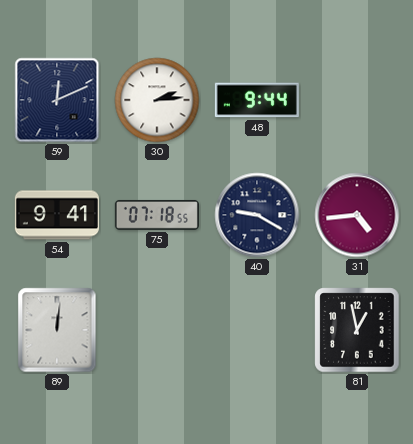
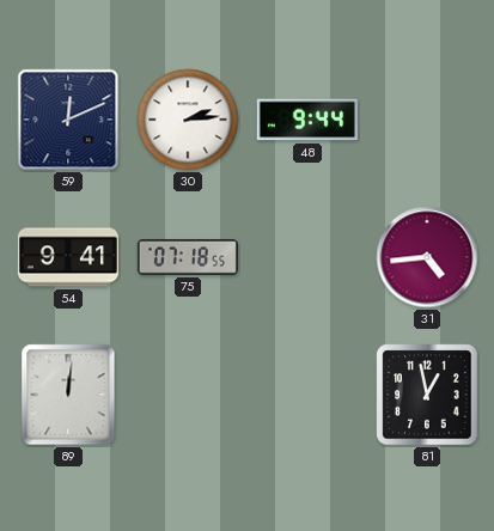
40: 9:20 -> none (257, 215)
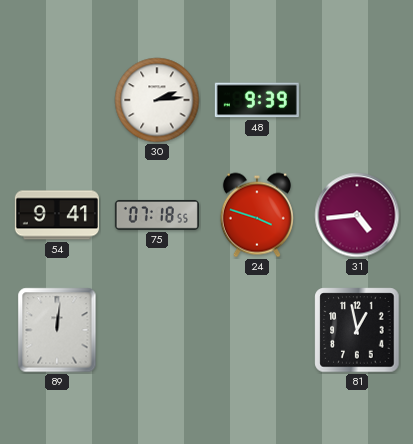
59: 12:11 -> none (68, 120)
48: 9:44 -> 9:39 (257, 100)
24: none -> 3:48 (257, 215)
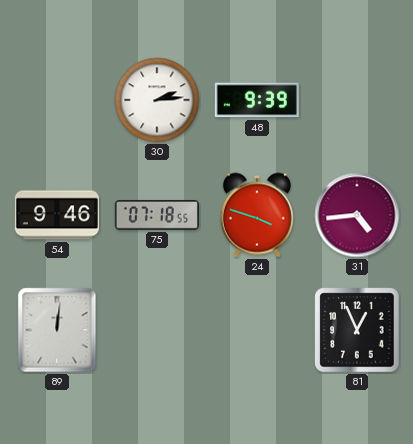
54: 9:41 -> 9:46 (57, 215)
81: 12:58 -> 12:56 (357, 330)
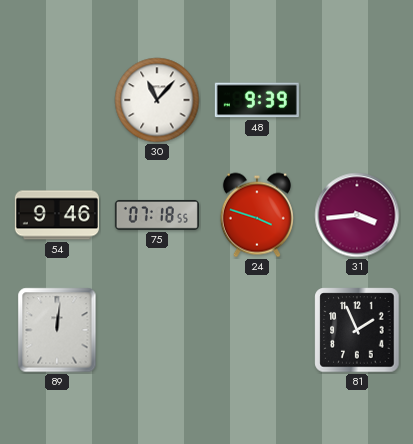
30: 2:14 -> 11:07 (157, 100)
31: 4:44 -> 3:44 (357, 215)
81: 12:56 -> 1:56 (357, 330)
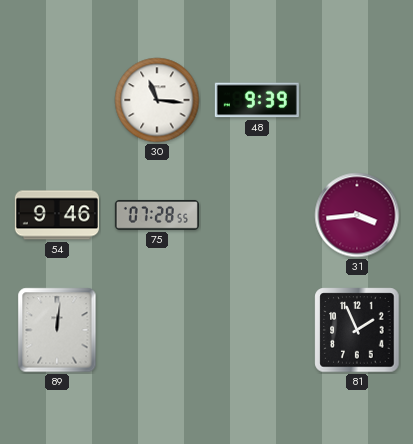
30: 11:07 -> 11:16 (157, 100)
75: 07:18 -> 07:28 (157, 215)
24: 3:48 -> none (257, 215)
